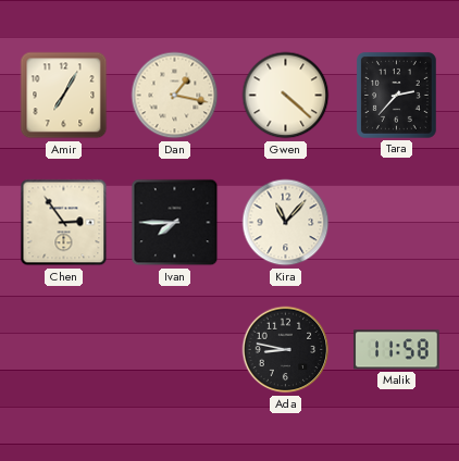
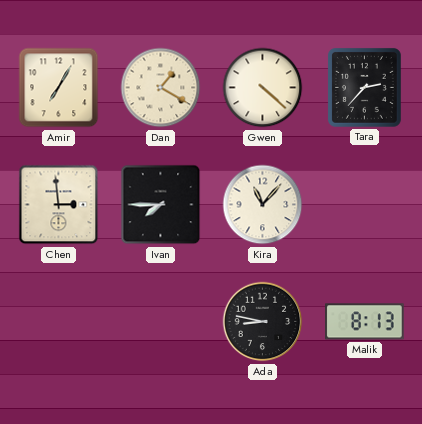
Dan: 1:17 -> 1:20 (161, 88)
Chen: 2:54 -> 2:59 (59, 205)
Malik: 11:58 -> 8:13 (365, 322)
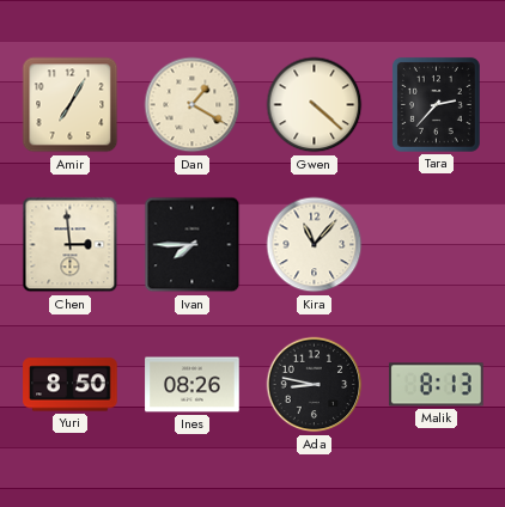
Yuri: none -> 8:50 (71, 385)
Ines: none -> 08:26 (193, 385)
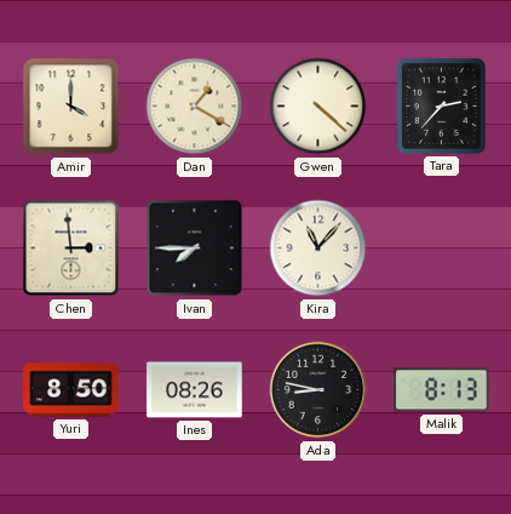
Amir: 7:05 -> 4:00 (71, 107)
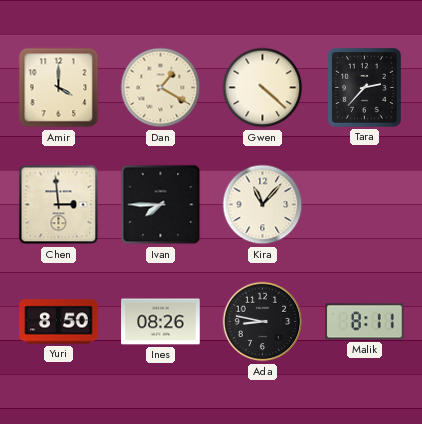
Malik: 8:13 -> 8:11 (365, 322)
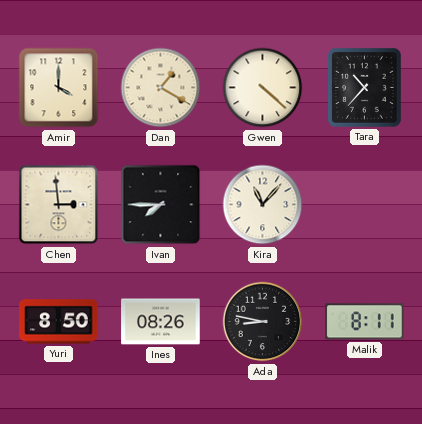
Tara: 2:37 -> 10:37 (364, 87)
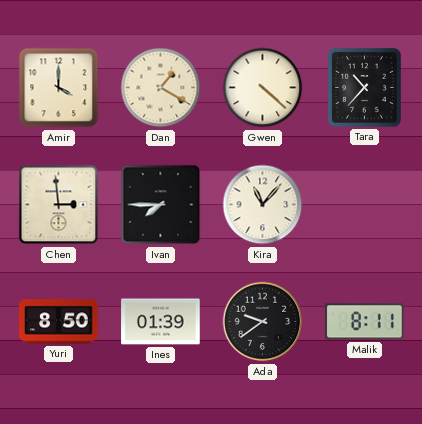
Ines: 08:26 -> 01:39 (161, 322)
Ada: 8:47 -> 9:39 (263, 322)
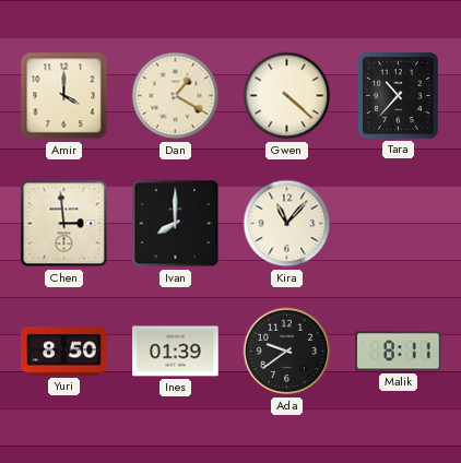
Ivan: 7:45 -> 8:00 (176, 224)
